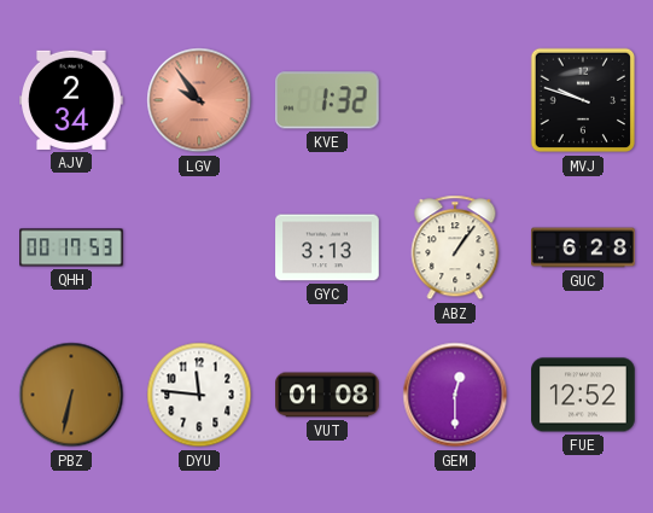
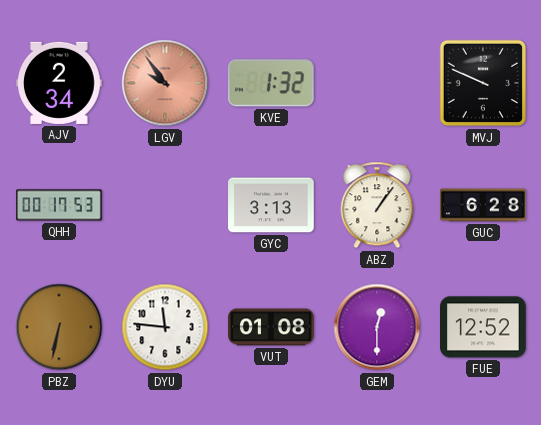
MVJ: 9:48 -> 9:49 (483, 83)
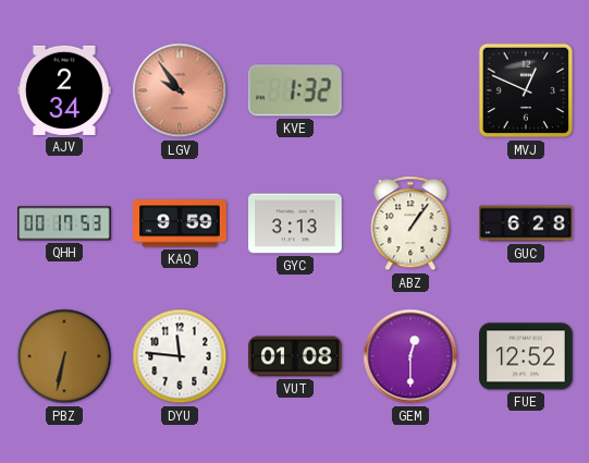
MVJ: 9:49 -> 12:49 (526, 90)
KAQ: none -> 9:59 (180, 223)
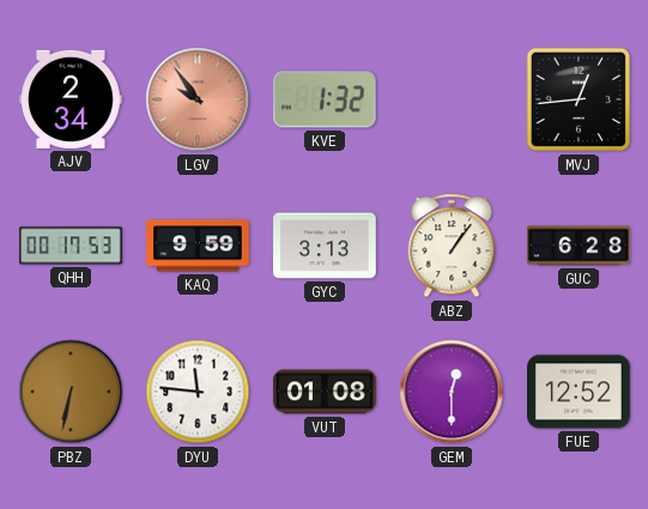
MVJ: 12:49 -> 12:44 (579, 99)
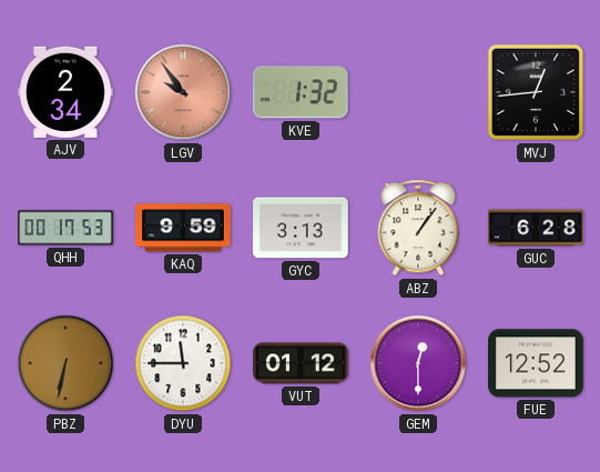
DYU: 11:46 -> 11:45 (183, 363)
VUT: 01:08 -> 01:12 (301, 363)
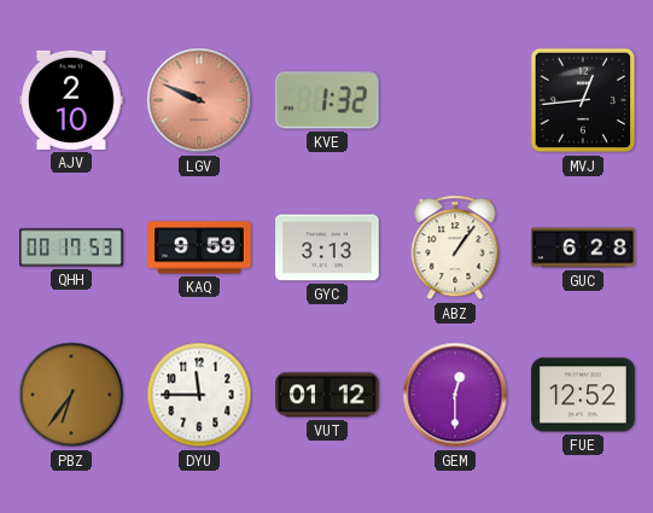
AJV: 2:34 -> 2:10 (72, 100)
LGV: 9:54 -> 9:49 (199, 100)
PBZ: 6:32 -> 6:36 (71, 395)
